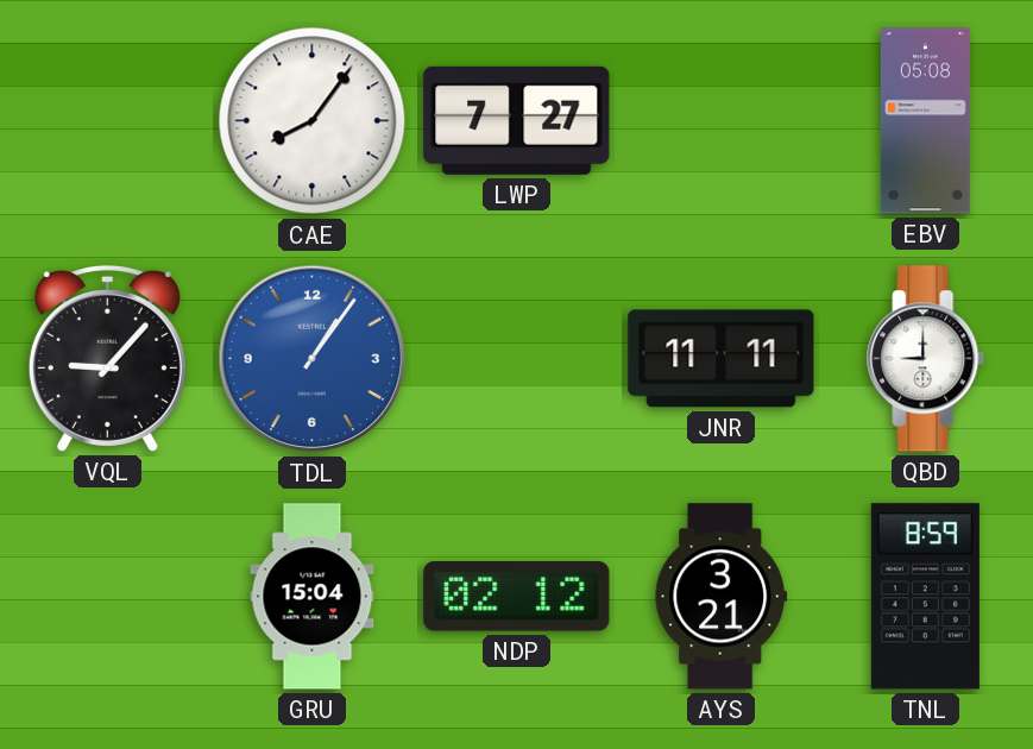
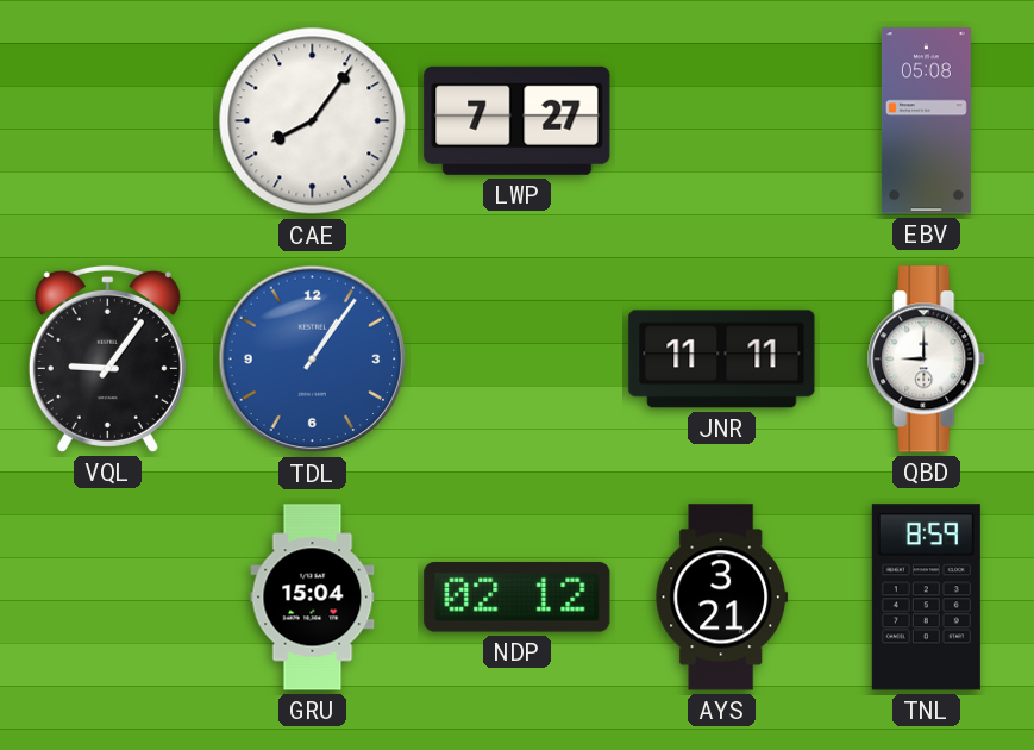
VQL: 9:07 -> 9:06 (107, 358)
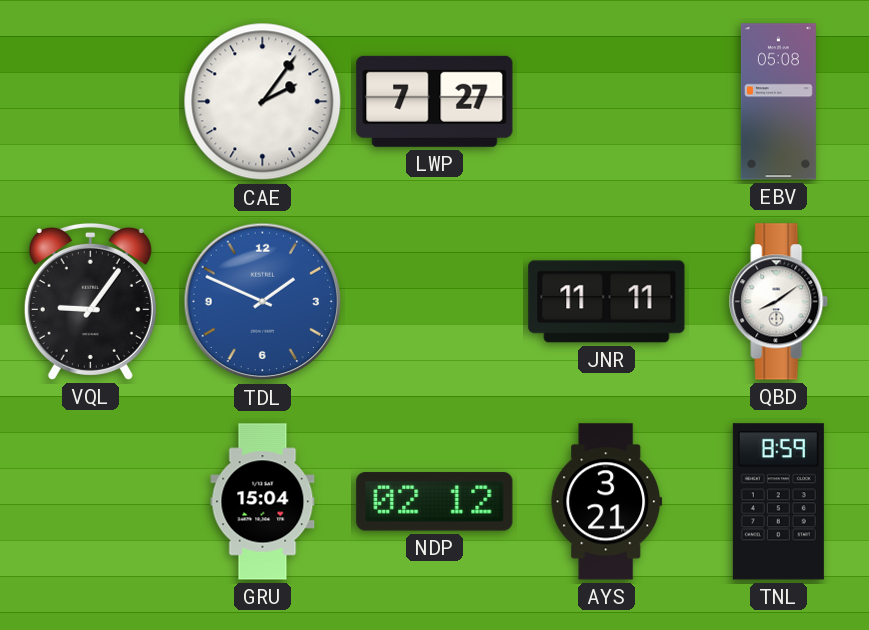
CAE: 8:06 -> 2:06 (263, 102)
TDL: 1:06 -> 1:49 (263, 302)
QBD: 9:00 -> 8:09 (779, 302)
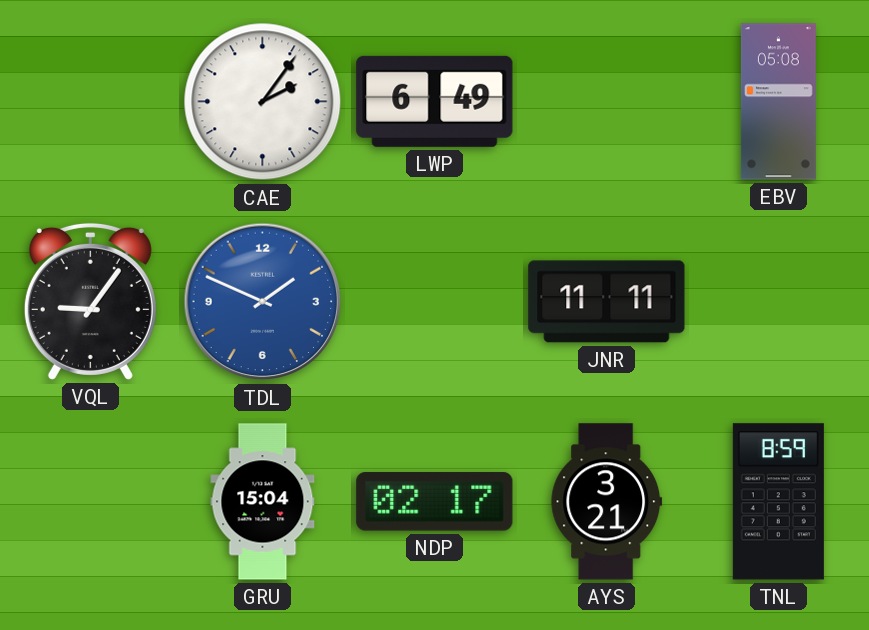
LWP: 7:27 -> 6:49 (435, 101)
QBD: 8:09 -> none (779, 302)
NDP: 02:12 -> 02:17 (435, 502)
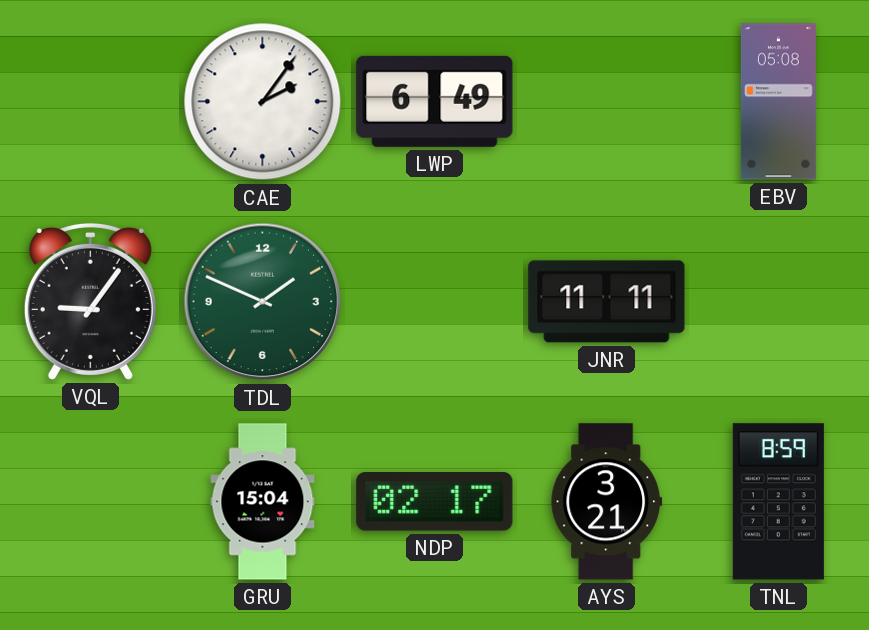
TDL dial: blue -> green (263, 302)
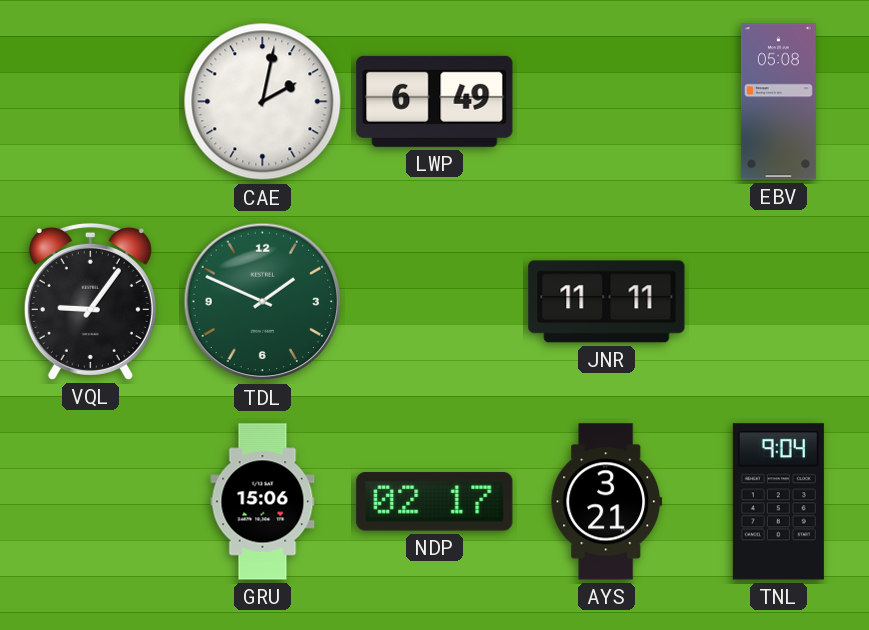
CAE: 2:06 -> 2:02 (263, 102)
GRU: 15:04 -> 15:06 (263, 502)
TNL: 8:59 -> 9:04 (778, 502)
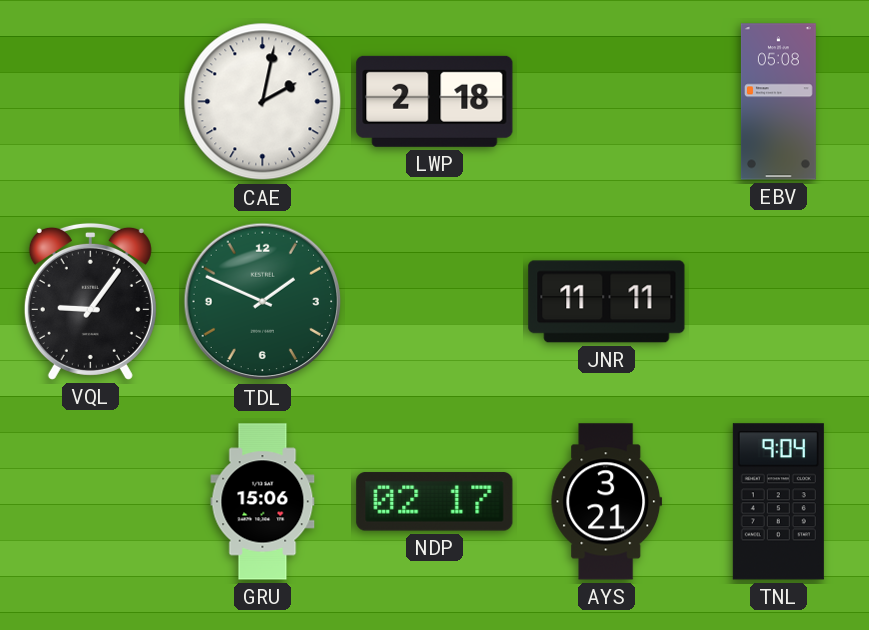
LWP: 6:49 -> 2:18 (435, 101)
